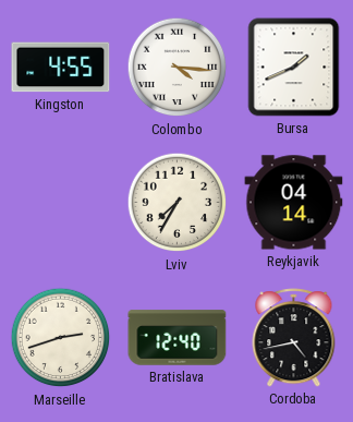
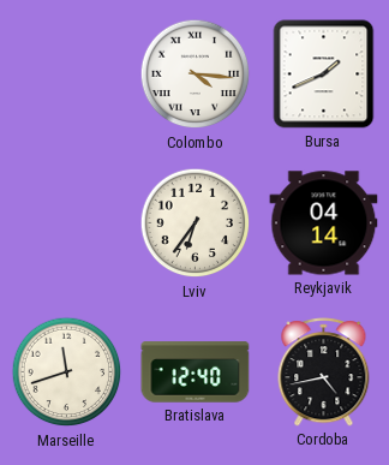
Kingston: 4:55 -> none (61, 68)
Lviv: 7:35 -> 6:36 (196, 223)
Marseille: 2:42 -> 11:42 (67, 372)
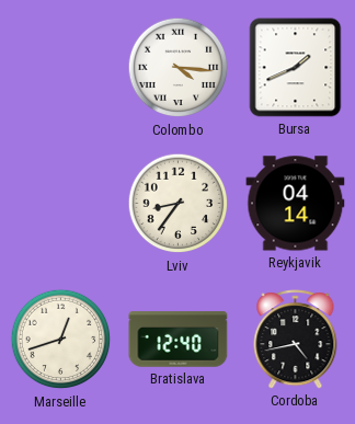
Lviv: 6:36 -> 8:36 (179, 204)
Marseille: 11:42 -> 12:42 (61, 340)
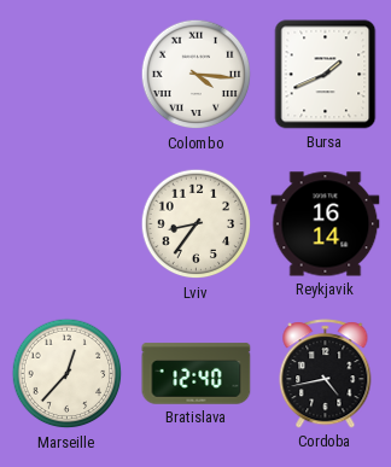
Reykjavik: 04:14 -> 16:14 (326, 224)
Marseille: 12:42 -> 12:37 (68, 374)
